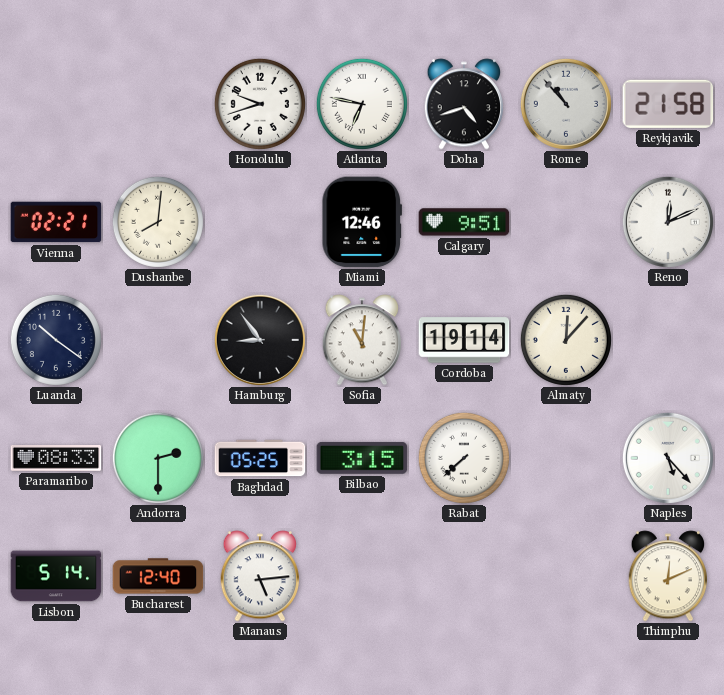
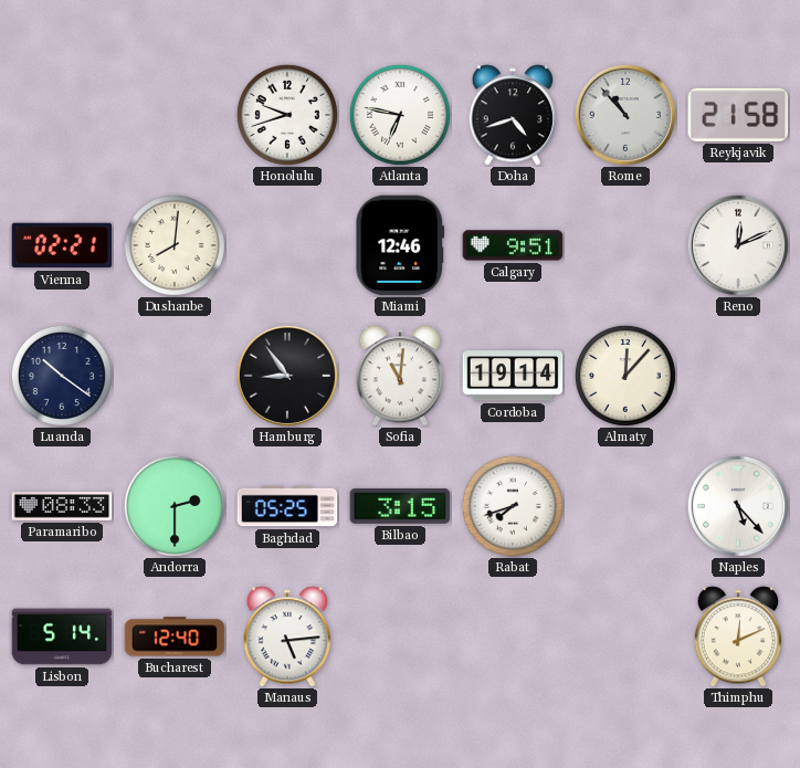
Rabat: 7:38 -> 7:42 (513, 506)
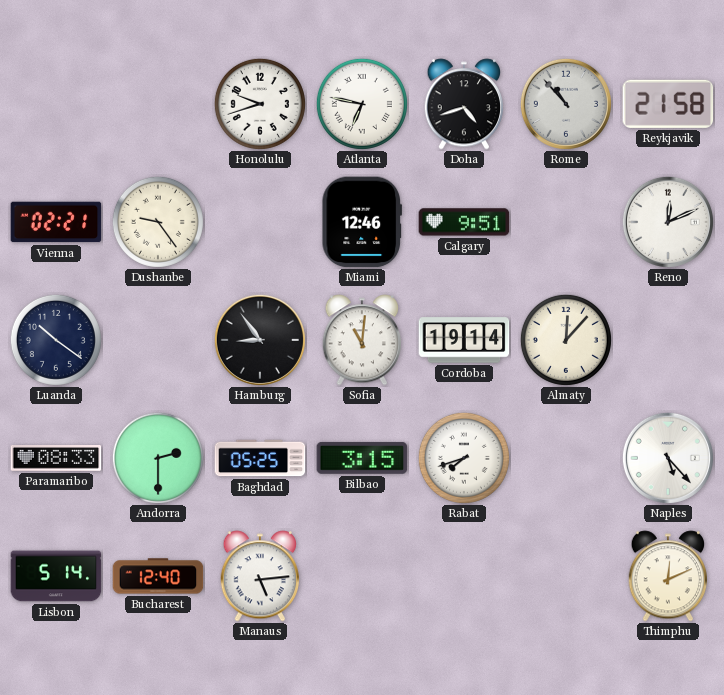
Dushanbe: 8:01 -> 9:24 (158, 222)
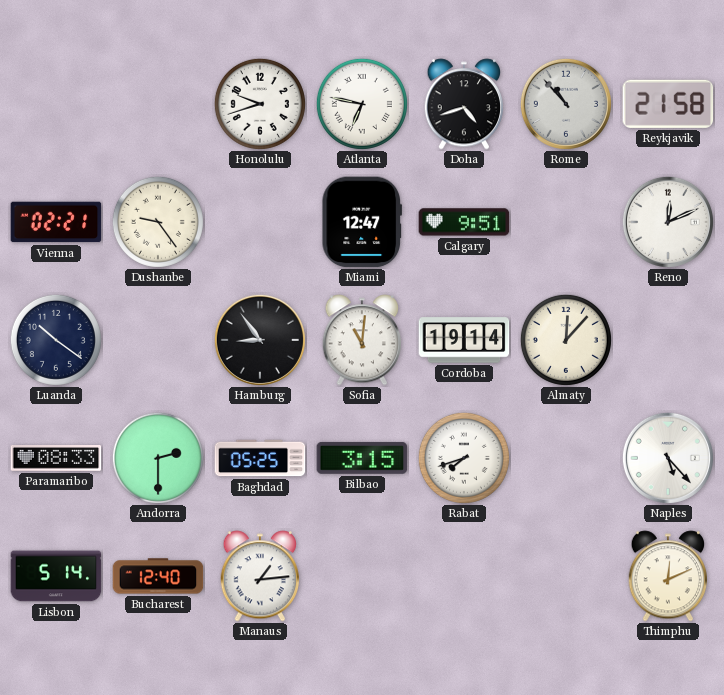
Miami: 12:46 -> 12:47 (361, 222)
Manaus: 5:14 -> 1:14 (259, 576)
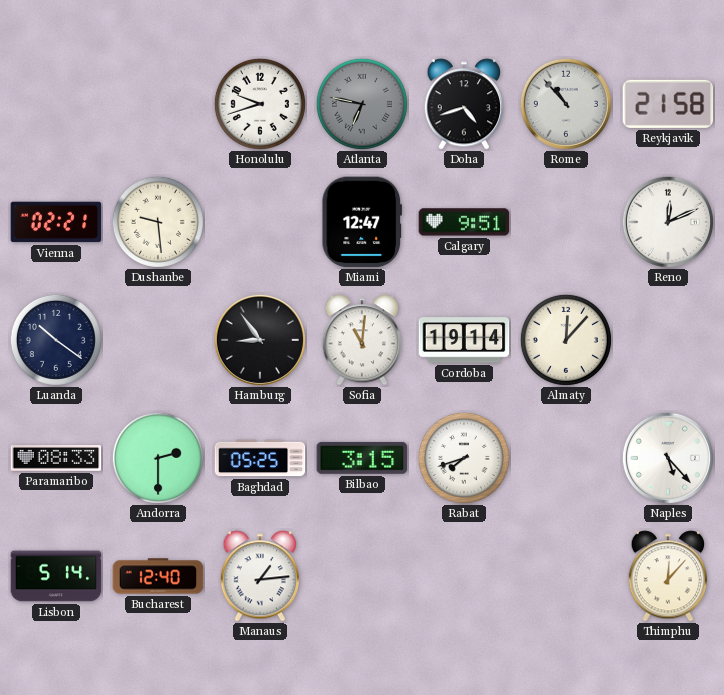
Atlanta dial: white -> grey (362, 104)
Dushanbe: 9:24 -> 9:29 (158, 222)
Thimphu: 12:11 -> 12:07 (667, 576)
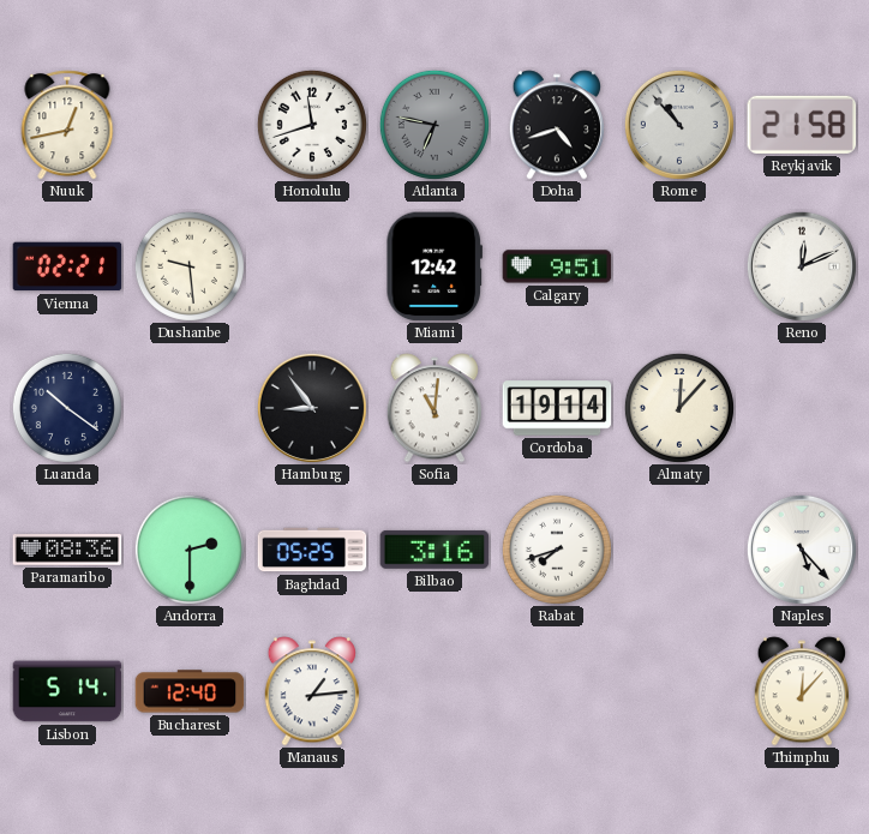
Nuuk: none -> 12:43 (67, 125)
Honolulu: 9:42 -> 11:42 (312, 125)
Miami: 12:47 -> 12:42 (433, 266)
Paramaribo: 08:33 -> 08:36 (67, 551)
Bilbao: 3:15 -> 3:16 (434, 550)
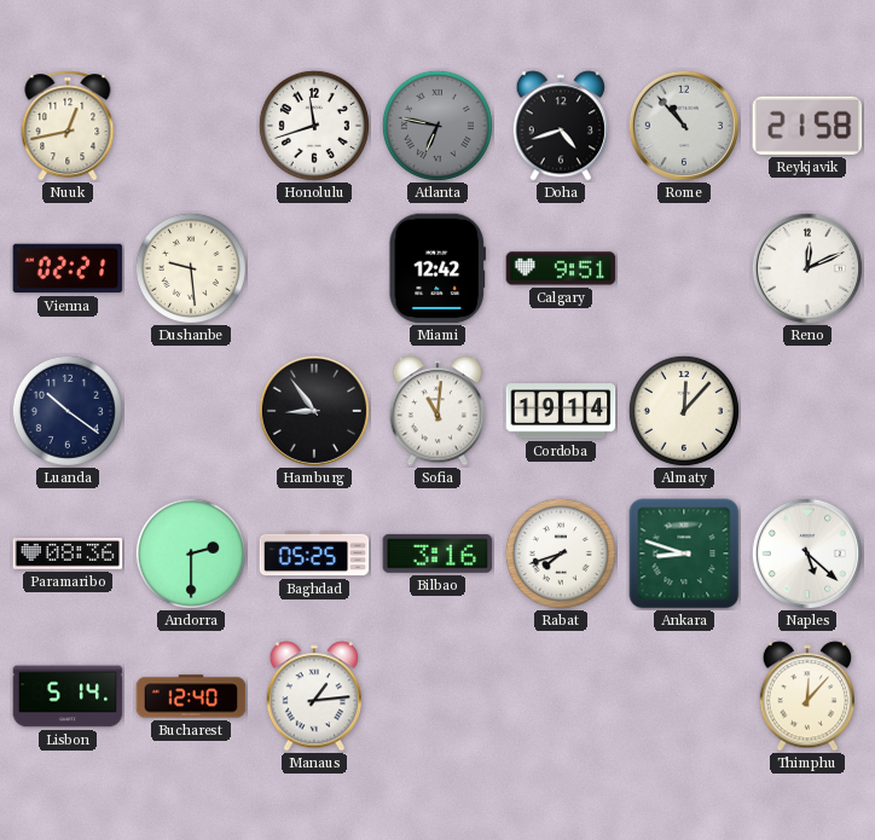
Ankara: none -> 8:48 (684, 554)
Naples: 5:23 -> 5:22 (807, 554)
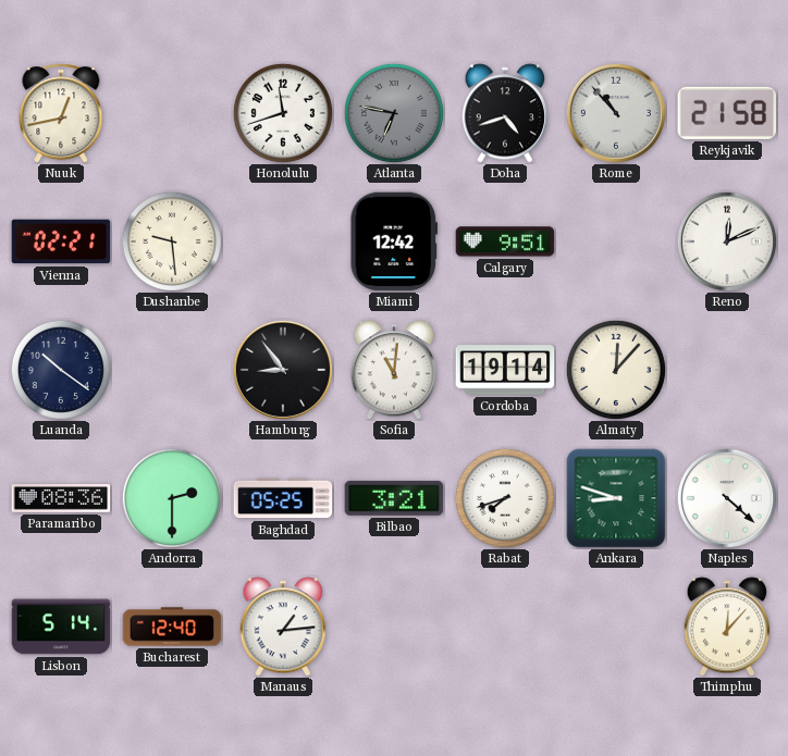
Bilbao: 3:16 -> 3:21 (394, 498)
Naples: 5:22 -> 4:22 (727, 498)
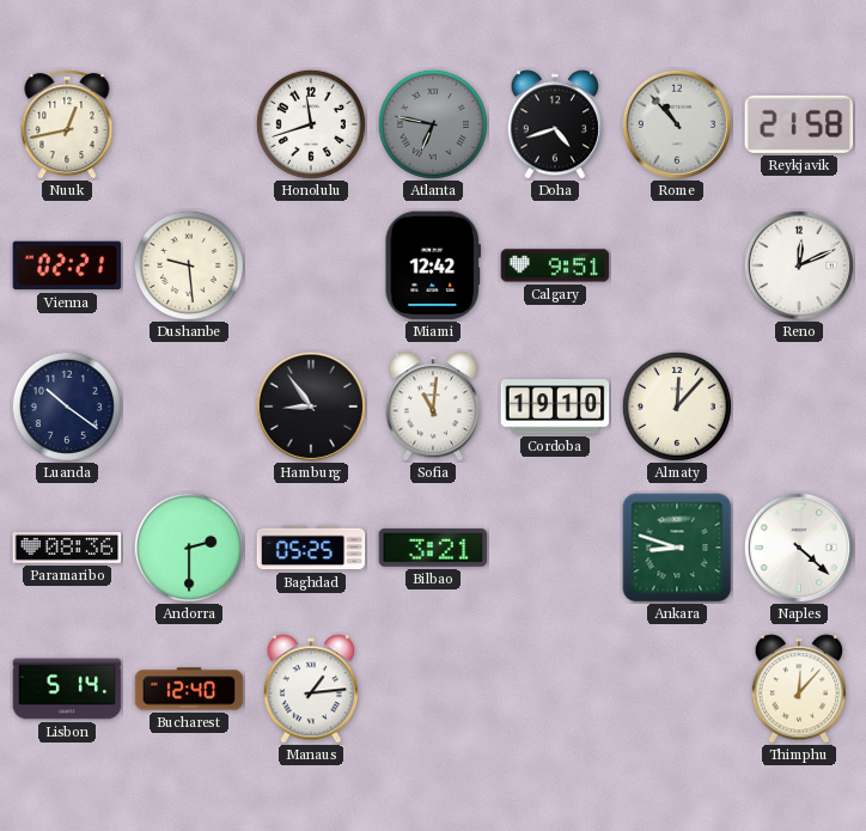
Cordoba: 19:14 -> 19:10 (555, 407)
Rabat: 7:42 -> none (505, 498)
